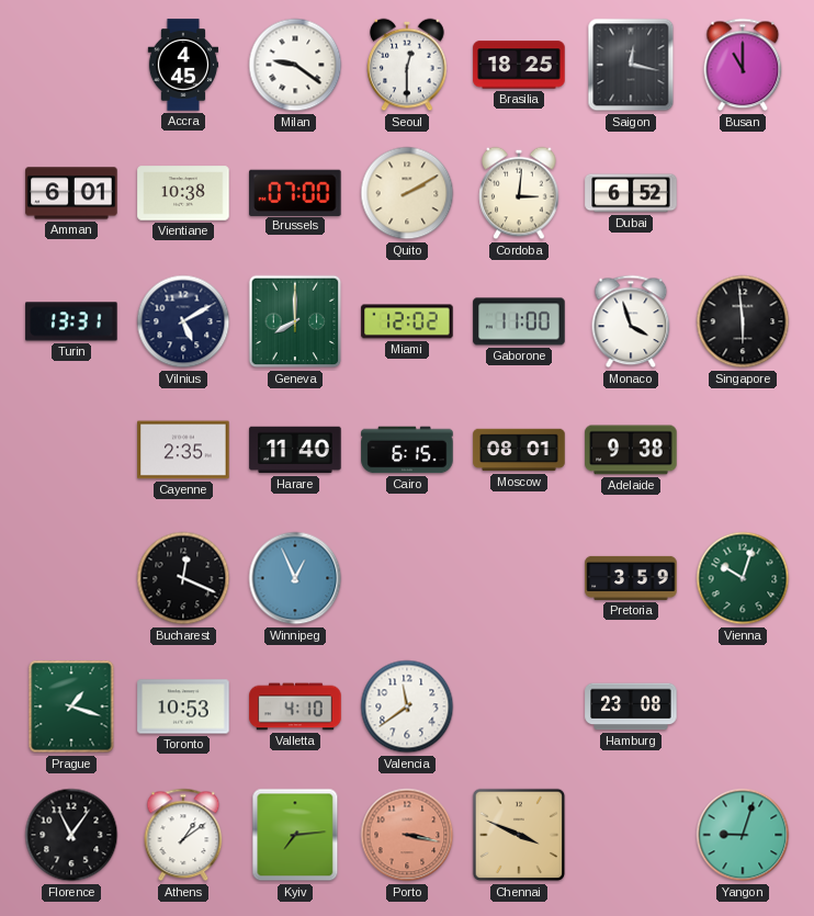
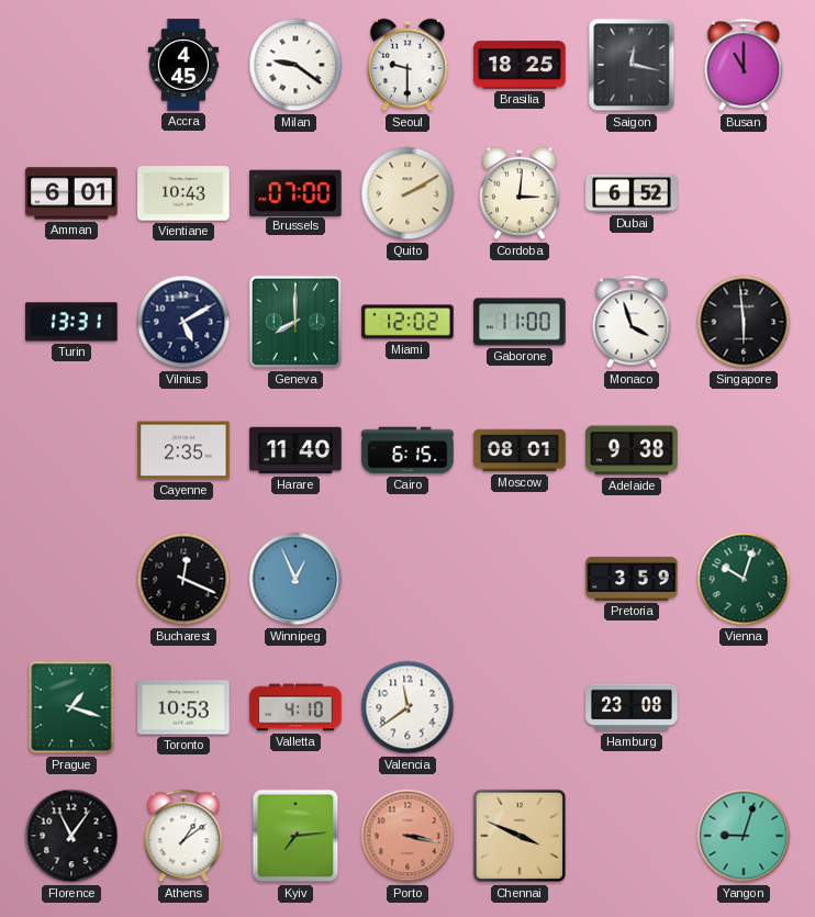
Seoul: 12:30 -> 9:30 (407, 65)
Vientiane: 10:38 -> 10:43 (183, 193)
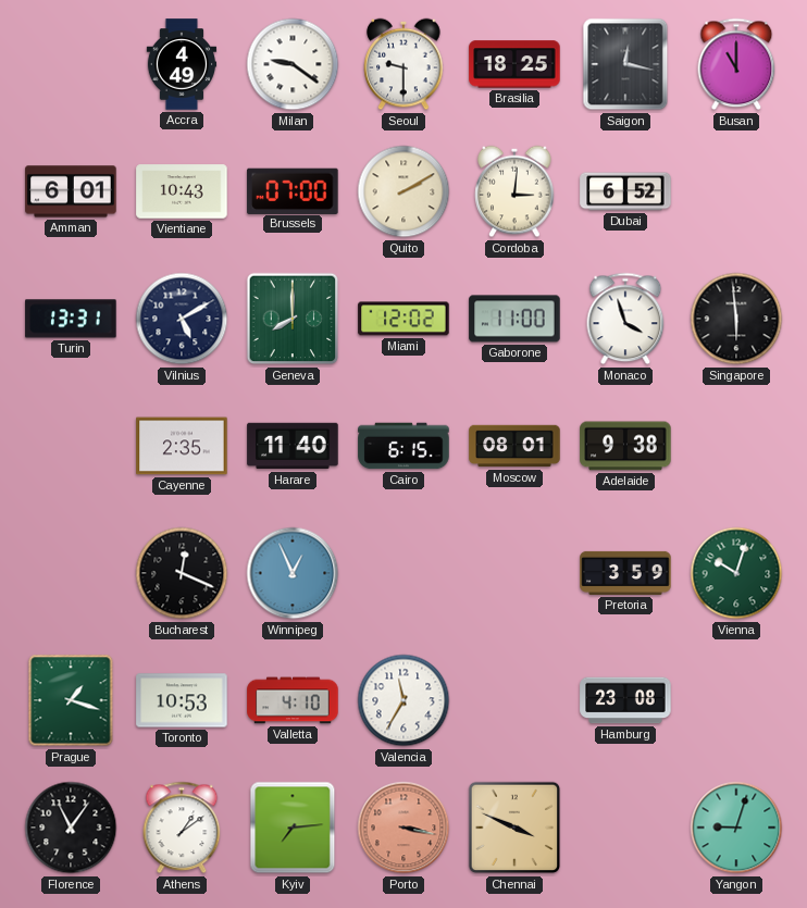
Accra: 4:45 -> 4:49 (182, 64)
Valencia: 11:39 -> 11:35 (403, 700)
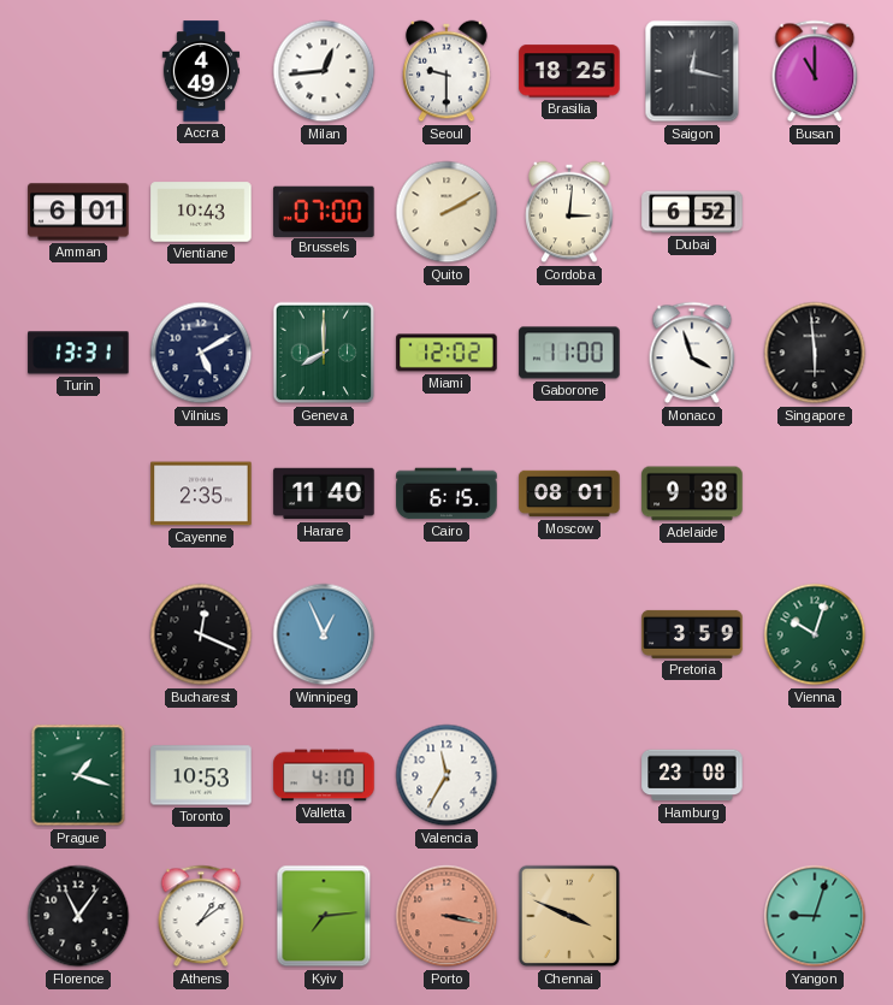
Milan: 9:21 -> 12:44 (324, 71)
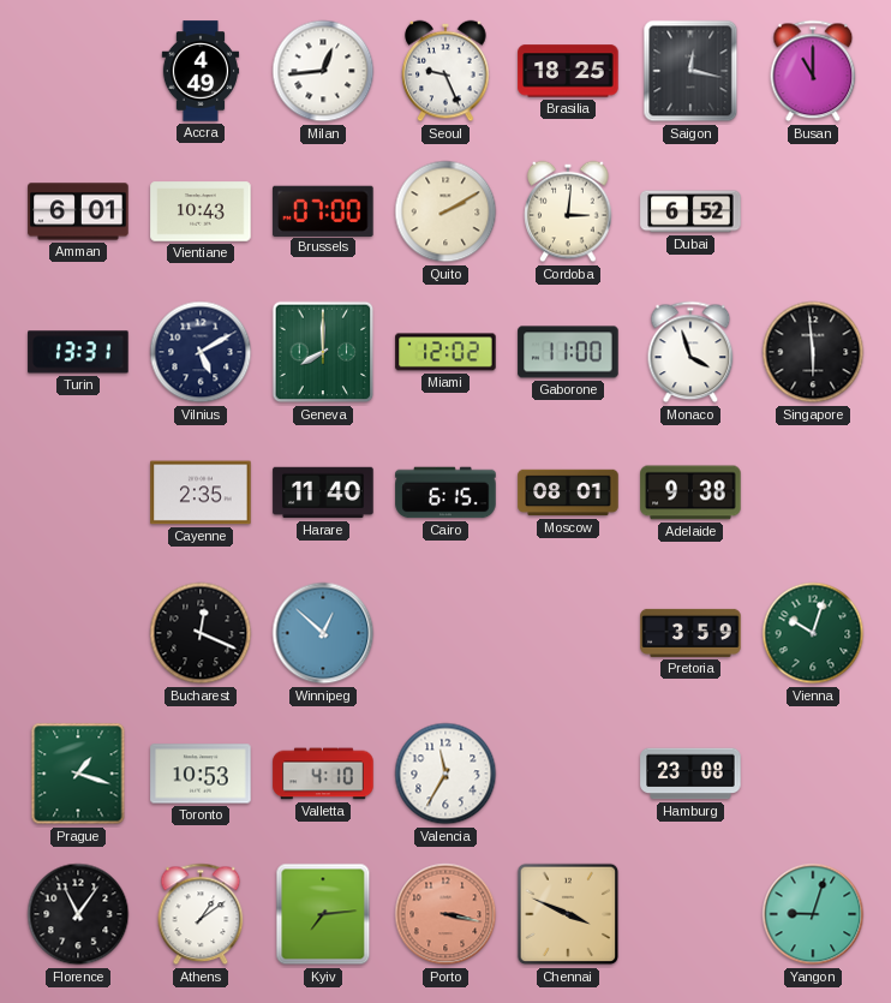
Seoul: 9:30 -> 9:26 (445, 71)
Winnipeg: 12:56 -> 12:52 (323, 633)
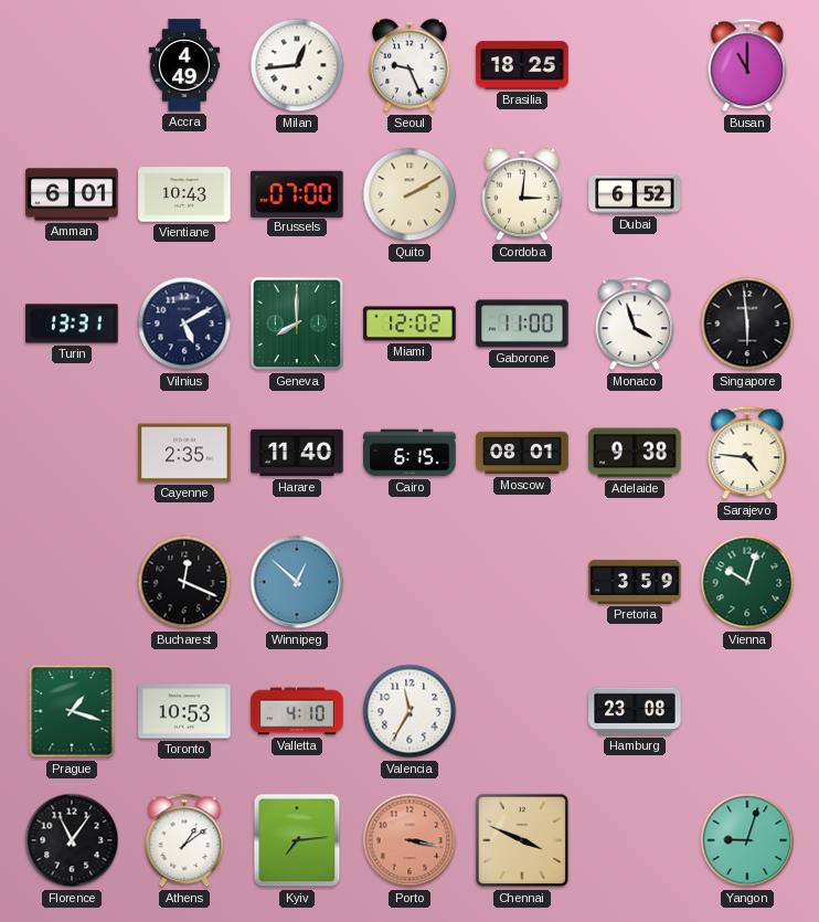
Saigon: 12:17 -> none (690, 71)
Sarajevo: none -> 4:46 (747, 453)
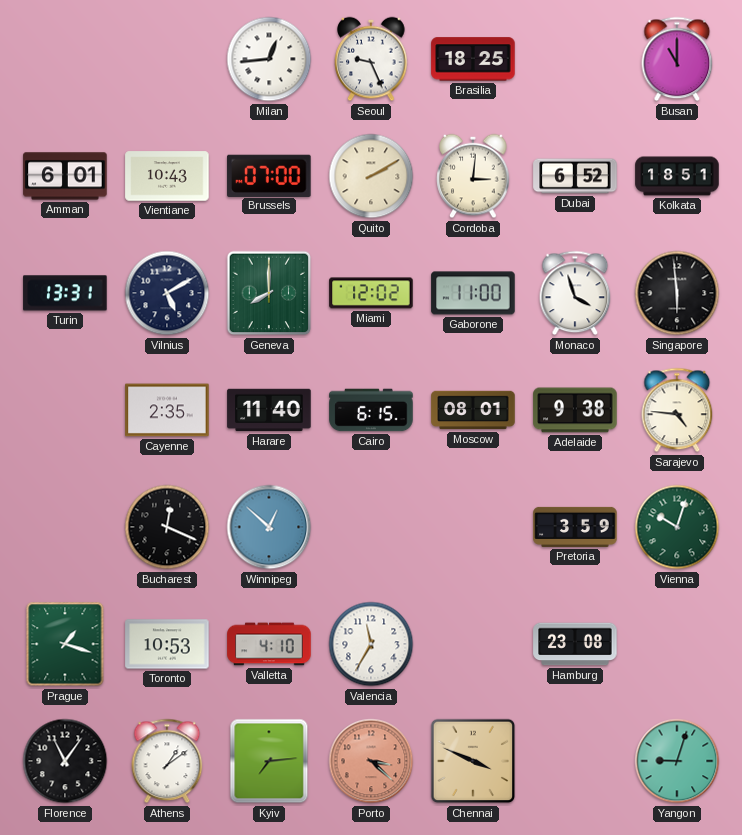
Accra: 4:49 -> none (184, 65)
Kolkata: none -> 18:51 (677, 176)
Porto: 3:17 -> 3:22 (371, 761)
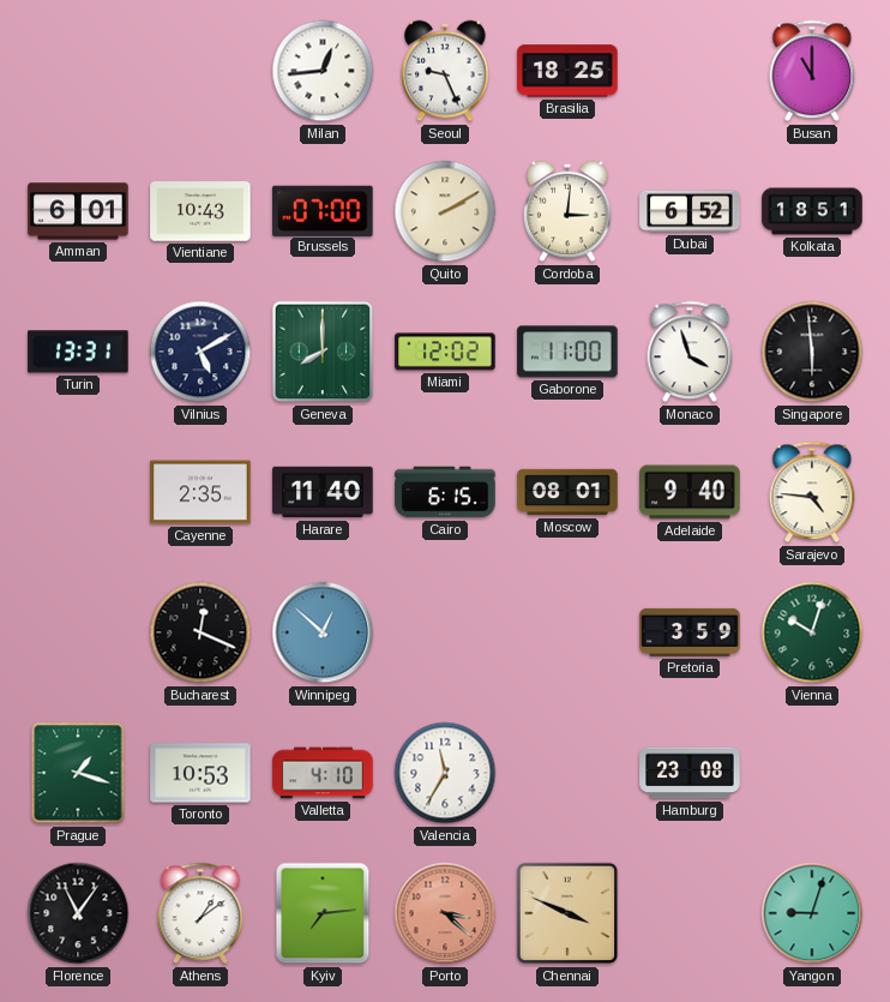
Adelaide: 9:38 -> 9:40 (690, 492)
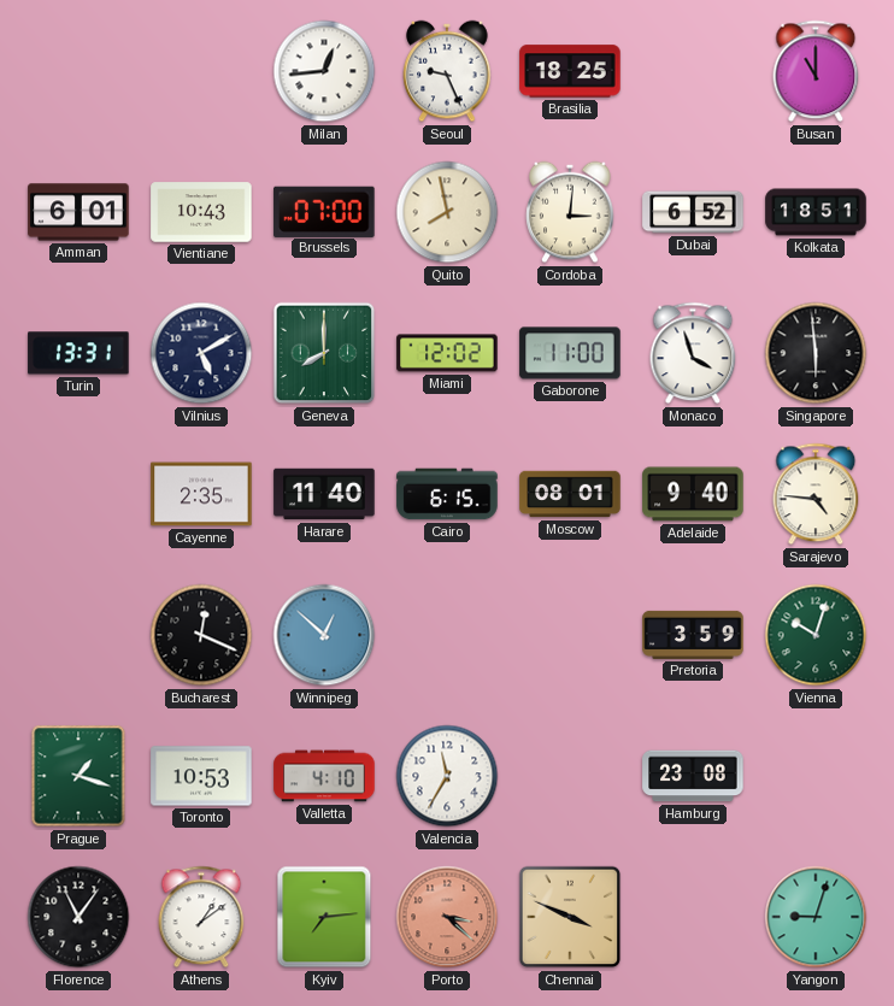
Quito: 2:10 -> 7:58 (447, 212)
